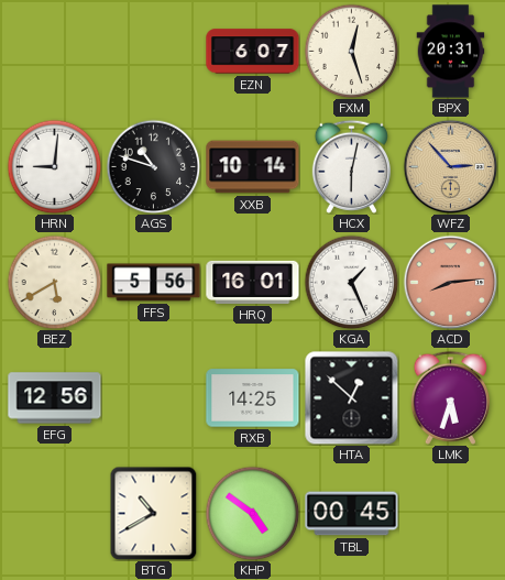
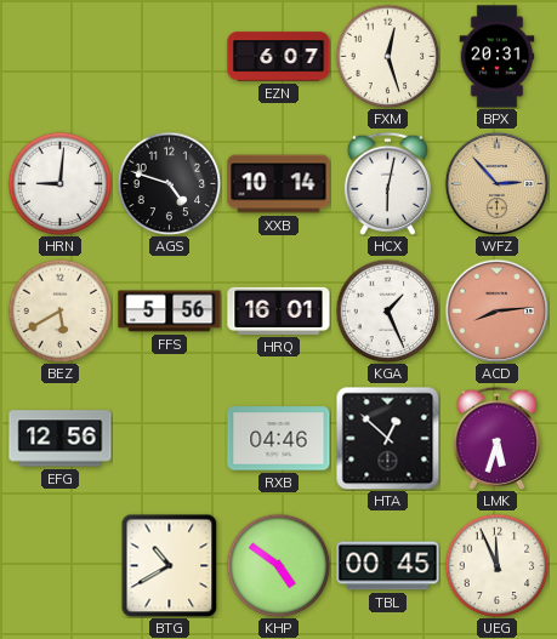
AGS: 10:48 -> 4:48 (169, 183)
RXB: 14:25 -> 04:46 (279, 439)
UEG: none -> 11:56 (496, 565)
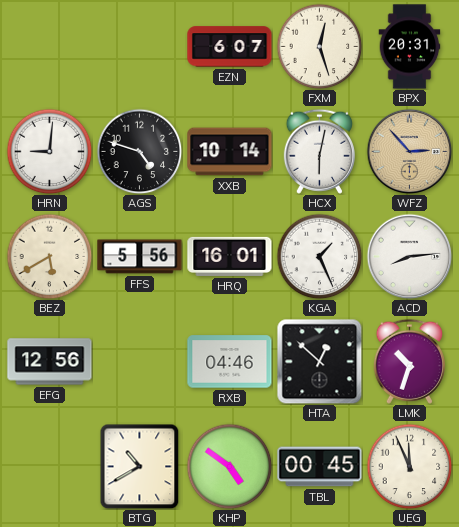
ACD dial: salmon -> white (409, 256)
LMK: 5:33 -> 10:33 (409, 361)
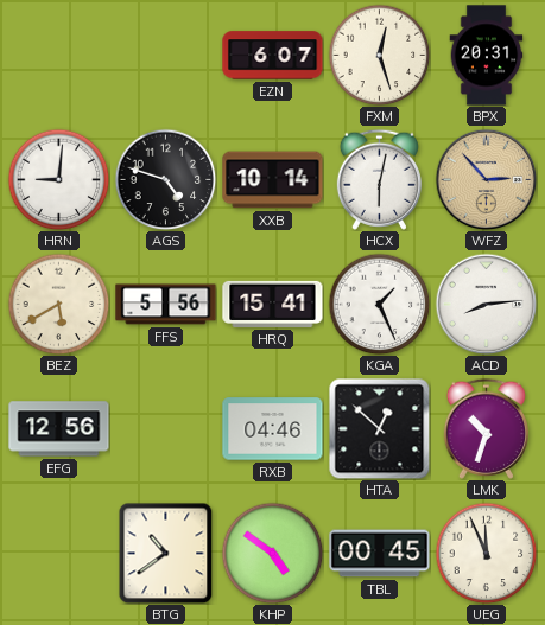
HRQ: 16:01 -> 15:41 (273, 304)
BTG: 10:40 -> 10:39 (166, 553)
